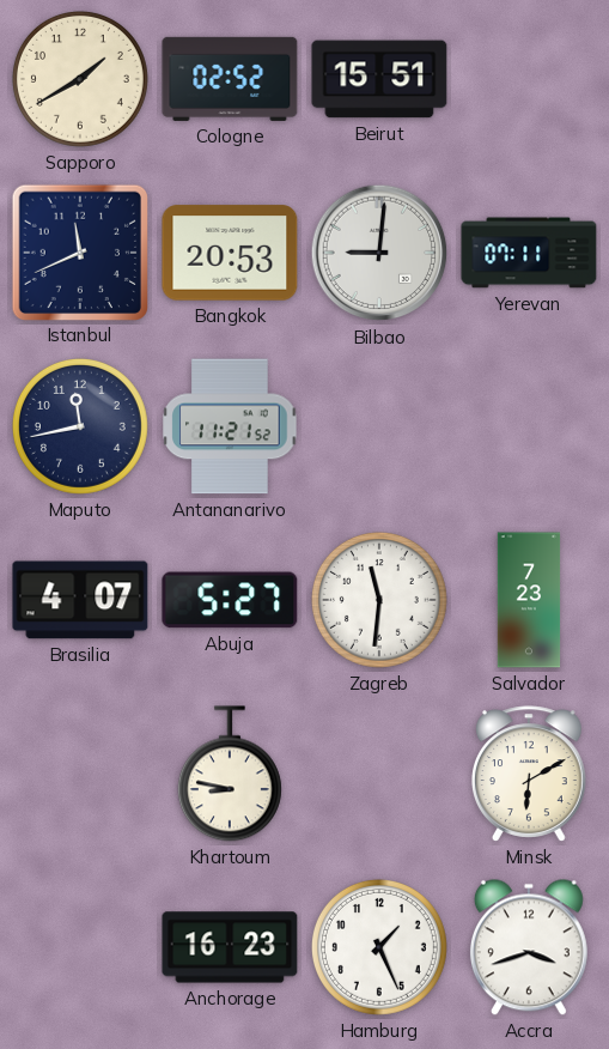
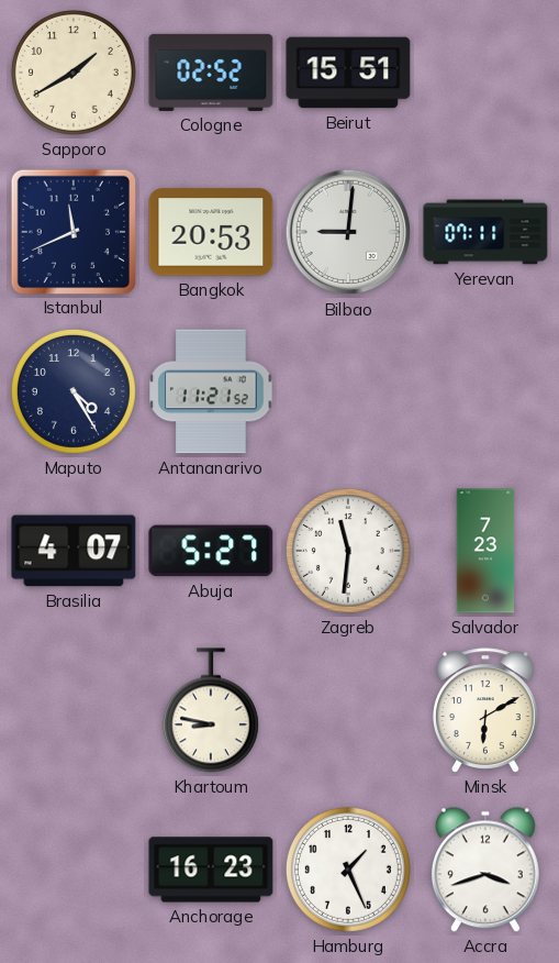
Maputo: 11:43 -> 4:25 (74, 391)
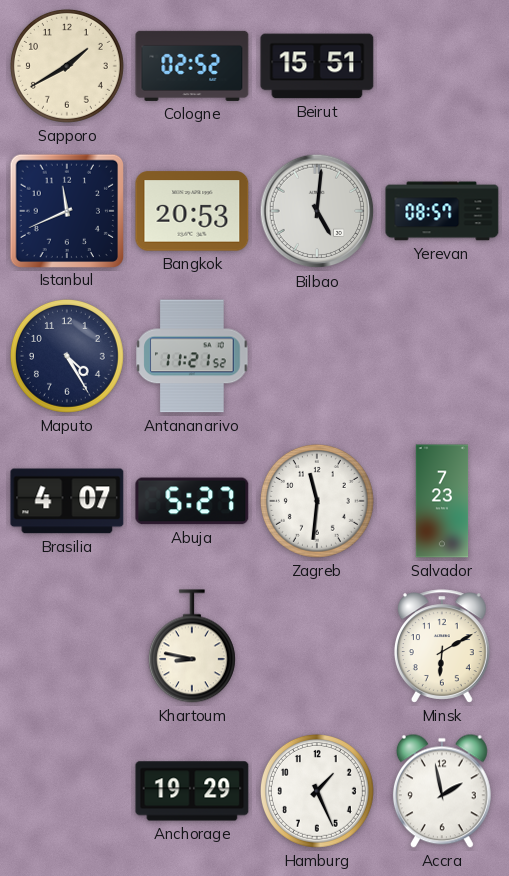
Bilbao: 9:01 -> 5:01 (317, 211)
Yerevan: 07:11 -> 08:57 (442, 211)
Anchorage: 16:23 -> 19:29 (192, 791)
Accra: 3:42 -> 1:58 (442, 791)
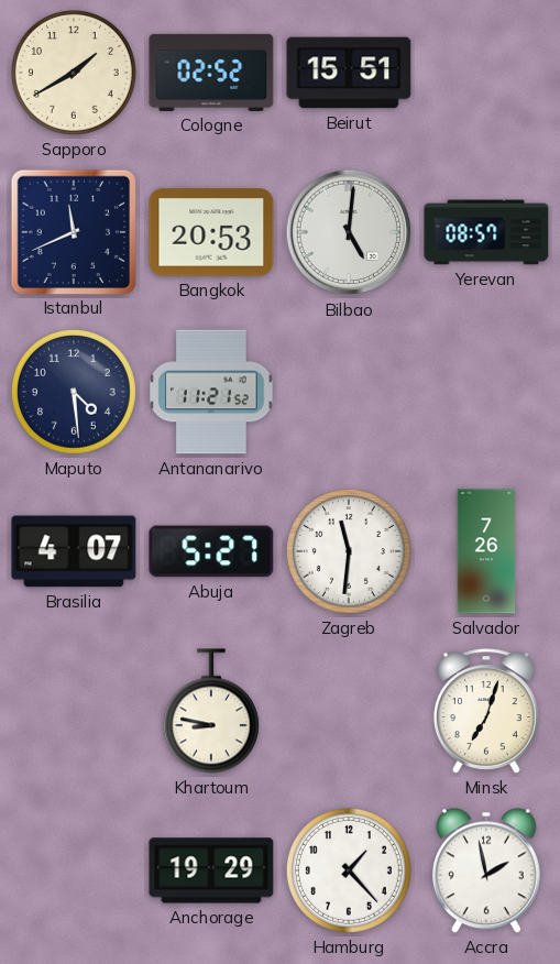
Maputo: 4:25 -> 4:29 (74, 392)
Salvador: 7:23 -> 7:26 (486, 551)
Minsk: 6:10 -> 7:03 (486, 711)
Hamburg: 1:26 -> 1:23 (349, 870)
